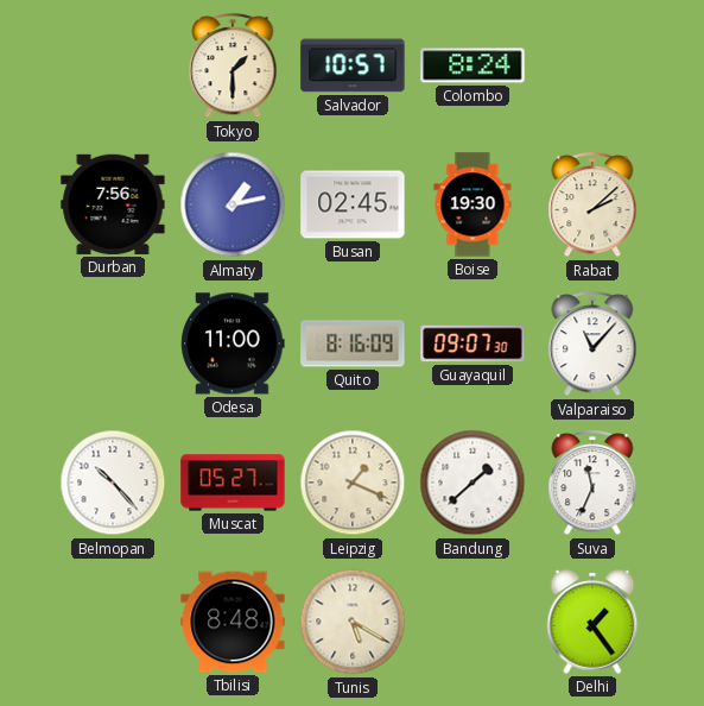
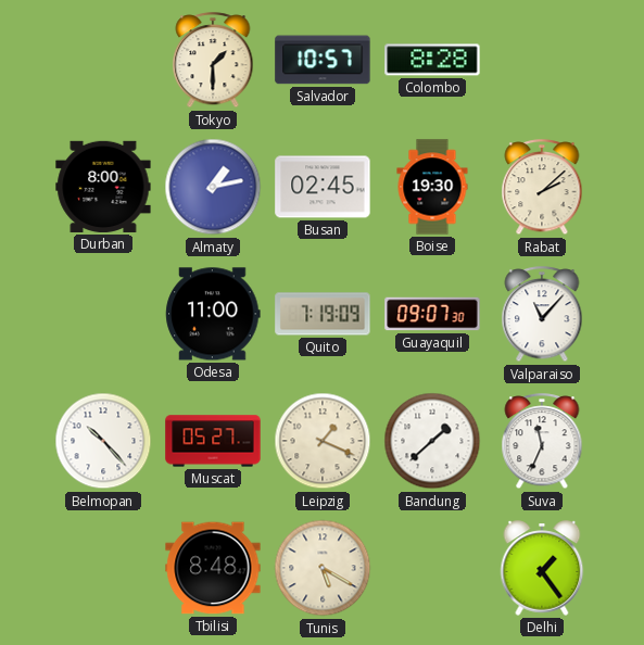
Colombo: 8:24 -> 8:28 (432, 60)
Durban: 7:56 -> 8:00 (103, 187)
Quito: 8:16 -> 7:19 (323, 314)
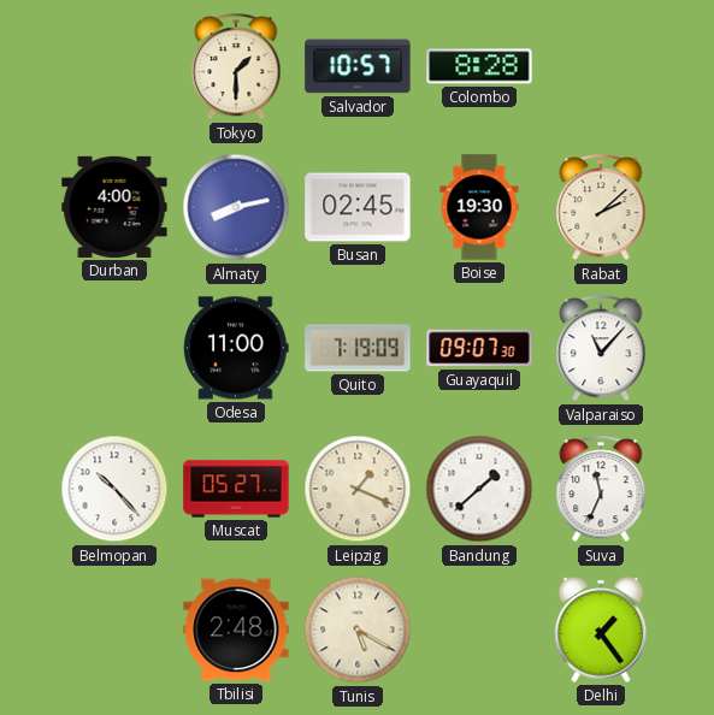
Durban: 8:00 -> 4:00 (114, 207)
Almaty: 1:13 -> 8:13 (236, 207)
Tbilisi: 8:48 -> 2:48 (236, 630)
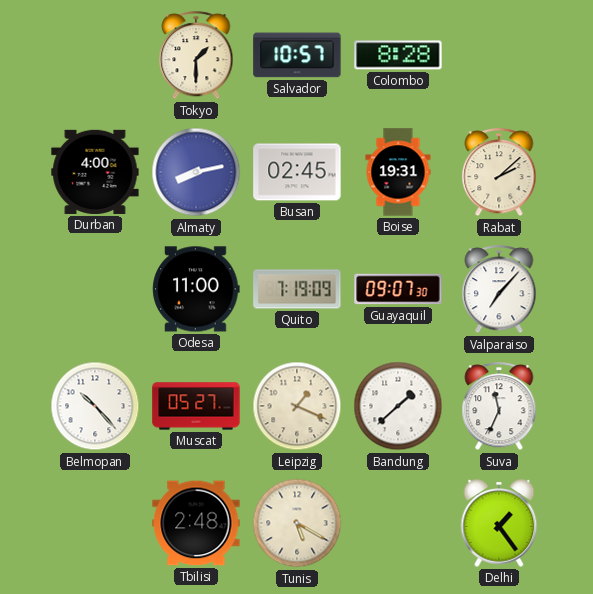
Boise: 19:30 -> 19:31 (398, 172)
Valparaiso: 11:07 -> 7:07 (499, 290)
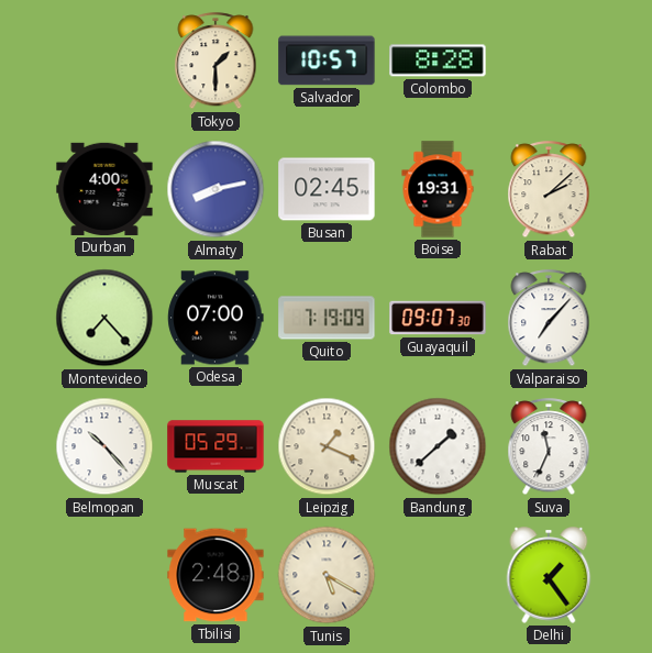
Montevideo: none -> 7:23 (104, 318)
Odesa: 11:00 -> 07:00 (216, 318)
Muscat: 05:27 -> 05:29 (216, 446)
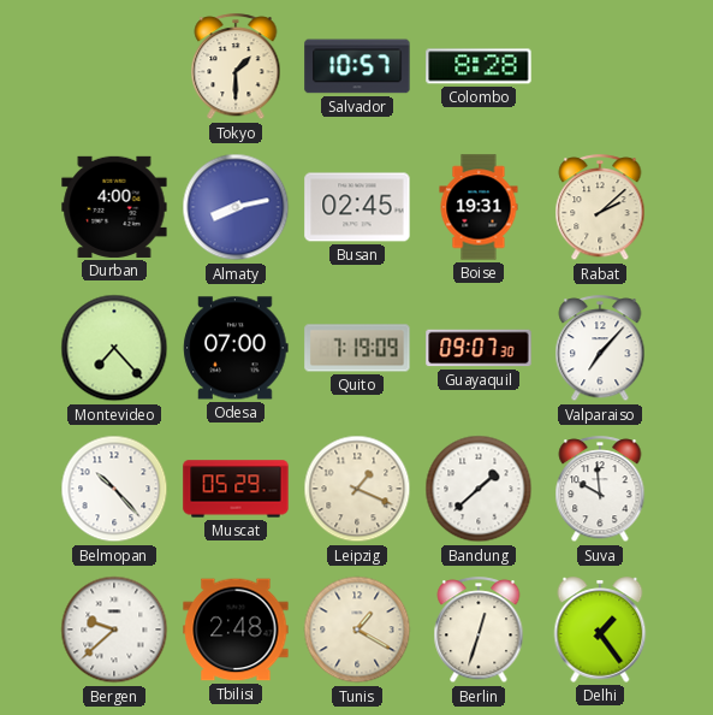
Suva: 11:34 -> 9:59 (600, 490)
Bergen: none -> 9:38 (114, 630)
Tunis: 5:20 -> 1:20 (357, 630)
Berlin: none -> 12:33 (479, 631)
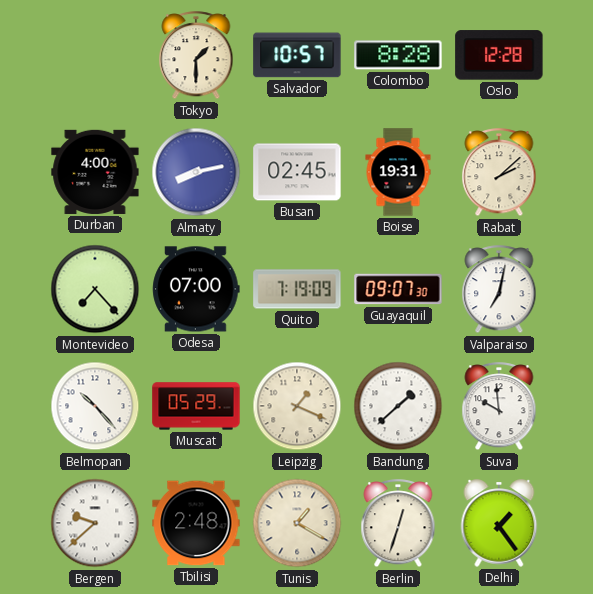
Oslo: none -> 12:28 (499, 55)
Valparaiso: 7:07 -> 7:02 (499, 290)
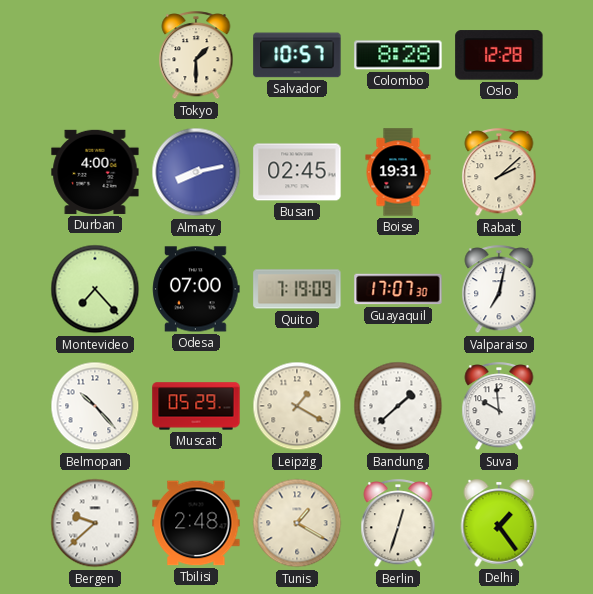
Guayaquil: 09:07 -> 17:07 (398, 289)
Leipzig: 1:19 -> 1:20 (297, 406)
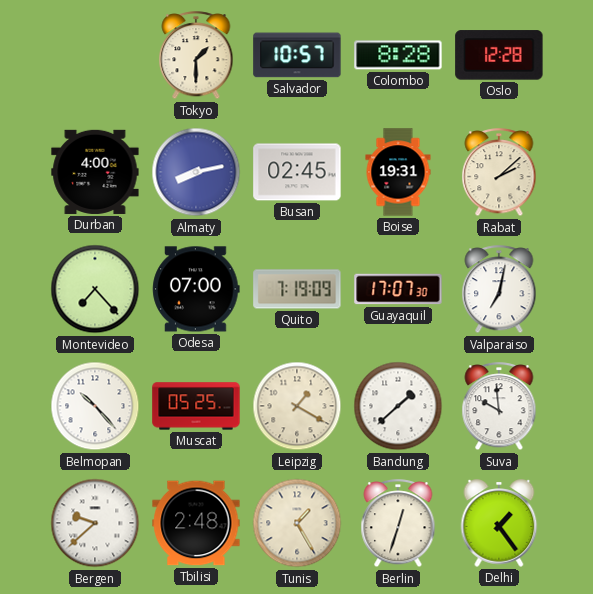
Muscat: 05:29 -> 05:25 (196, 406)
Tunis: 1:20 -> 1:25 (297, 523)
